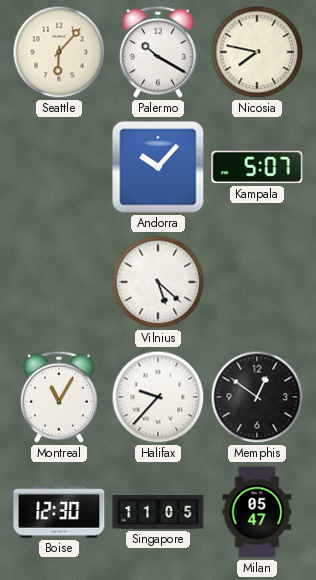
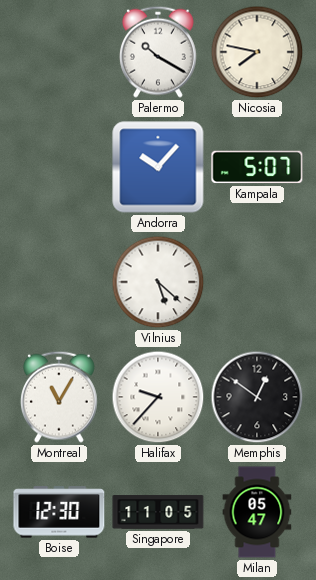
Seattle: 6:07 -> none (59, 52)
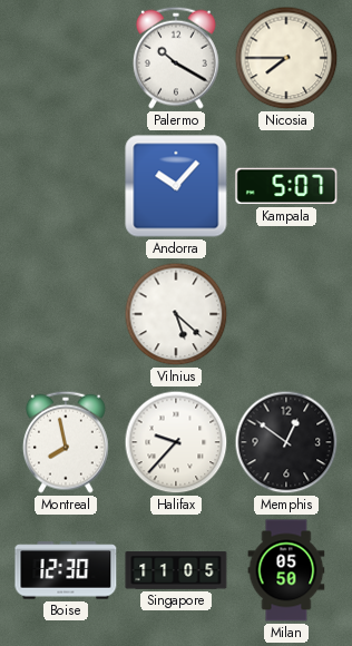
Nicosia: 7:47 -> 7:45 (286, 58)
Montreal: 11:05 -> 7:58 (66, 442)
Milan: 05:47 -> 05:50 (286, 570)
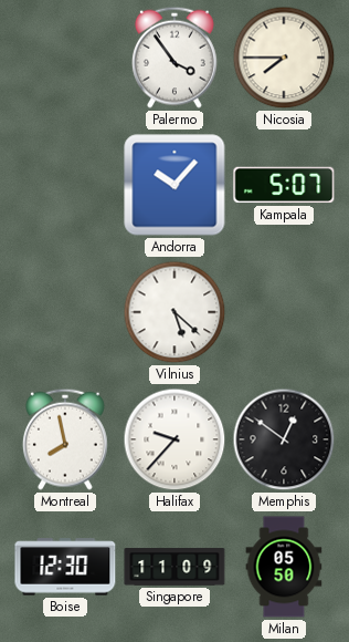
Palermo: 10:20 -> 3:54 (174, 58)
Singapore: 11:05 -> 11:09 (174, 567)
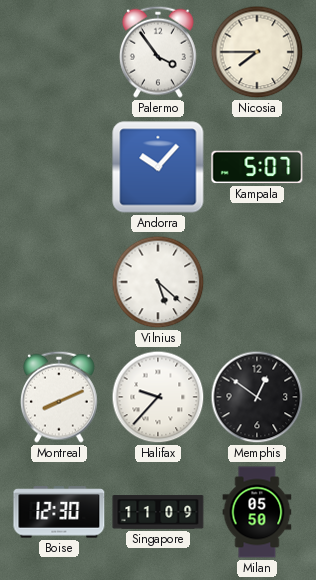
Montreal: 7:58 -> 8:11 (59, 397)
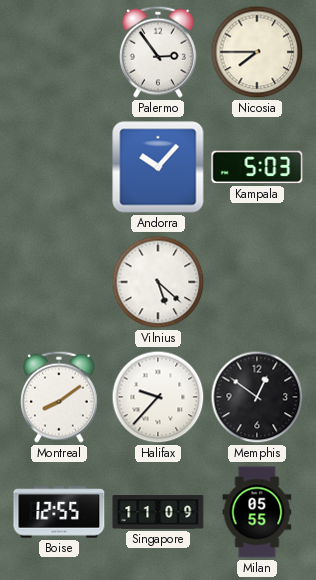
Palermo: 3:54 -> 2:54 (158, 52)
Kampala: 5:07 -> 5:03 (257, 167)
Montreal: 8:11 -> 8:09 (59, 397)
Boise: 12:30 -> 12:55 (59, 512)
Milan: 05:50 -> 05:55 (257, 512)
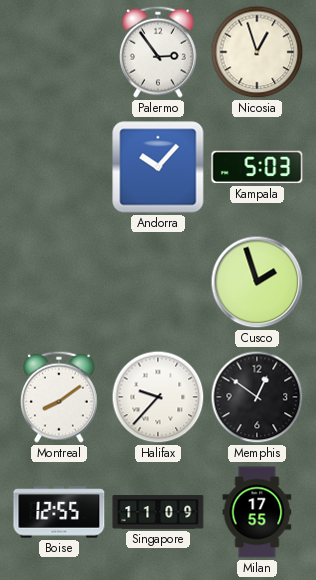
Nicosia: 7:45 -> 12:57 (257, 52)
Vilnius: 5:22 -> none (158, 282)
Cusco: none -> 1:57 (257, 282)
Milan: 05:55 -> 17:55 (257, 512)
